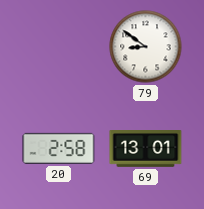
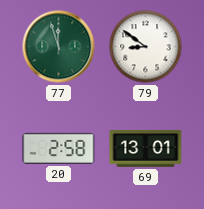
77: none -> 11:57 (59, 47)
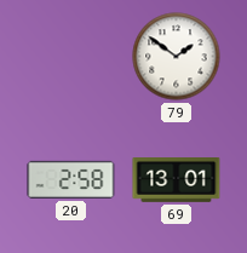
77: 11:57 -> none (59, 47)
79: 8:51 -> 1:51 (177, 57)
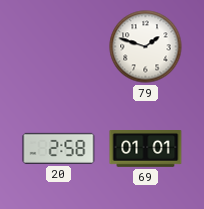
79: 1:51 -> 1:48 (146, 47)
69: 13:01 -> 01:01 (146, 149)
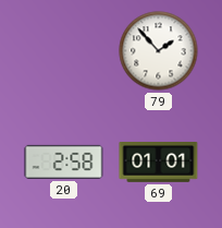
79: 1:48 -> 1:53 (159, 51)
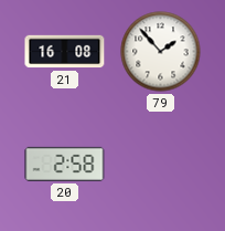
21: none -> 16:08 (65, 52)
69: 01:01 -> none (159, 163)
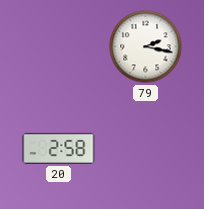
21: 16:08 -> none (65, 52)
79: 1:53 -> 2:17 (146, 47)
